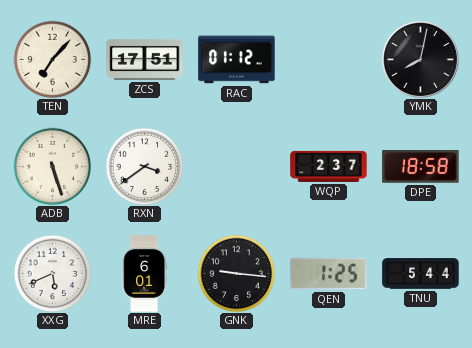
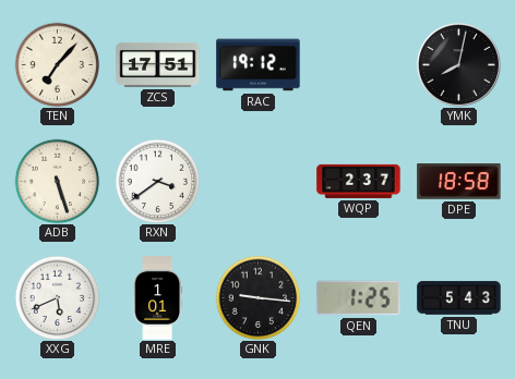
RAC: 01:12 -> 19:12 (259, 65)
MRE: 6:01 -> 1:01 (157, 298)
TNU: 5:44 -> 5:43 (459, 298)
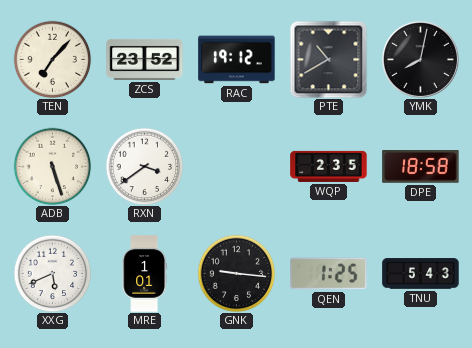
ZCS: 17:51 -> 23:52 (145, 59)
PTE: none -> 10:40 (328, 59)
WQP: 2:37 -> 2:35 (329, 166)
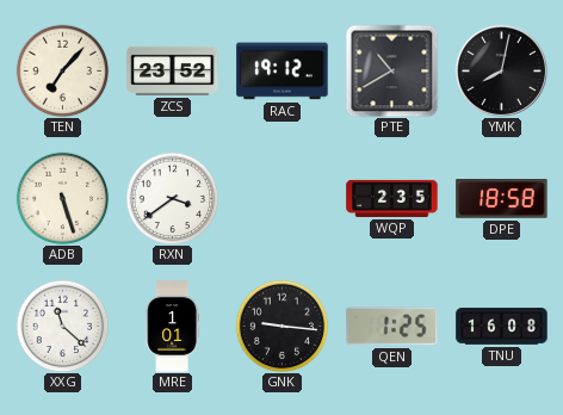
XXG: 5:41 -> 11:22 (62, 326)
TNU: 5:43 -> 16:08 (502, 327)
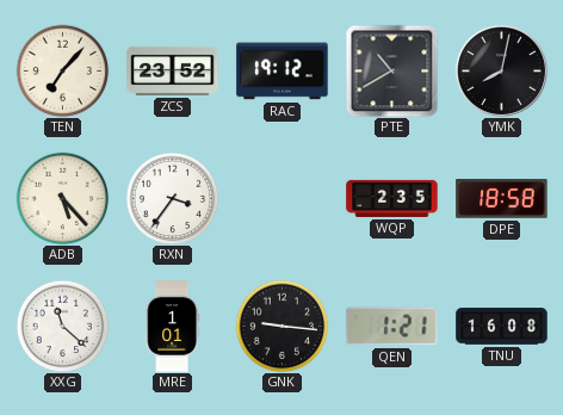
ADB: 5:27 -> 5:23 (62, 198)
RXN: 3:39 -> 3:36 (172, 198)
QEN: 1:25 -> 1:21 (392, 327)
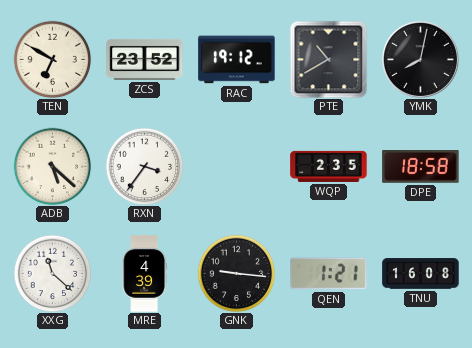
TEN: 7:07 -> 6:50 (52, 59)
ADB: 5:23 -> 5:22 (52, 166)
MRE: 1:01 -> 4:39 (144, 274)
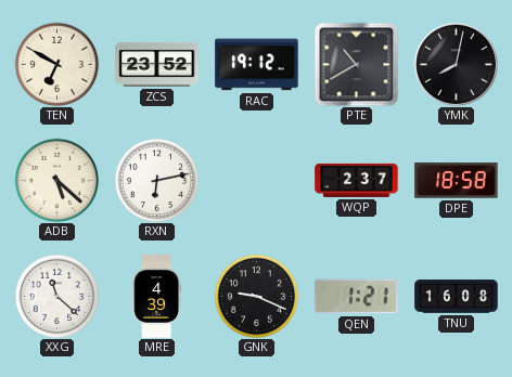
RXN: 3:36 -> 6:13 (156, 180)
WQP: 2:35 -> 2:37 (357, 180)
GNK: 9:16 -> 9:19 (256, 296)
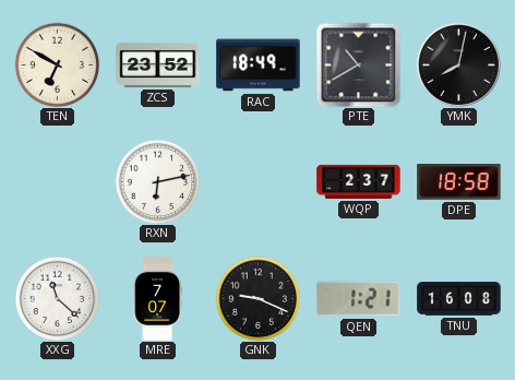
RAC: 19:12 -> 18:49 (259, 66)
ADB: 5:22 -> none (56, 180)
MRE: 4:39 -> 7:07 (157, 299)
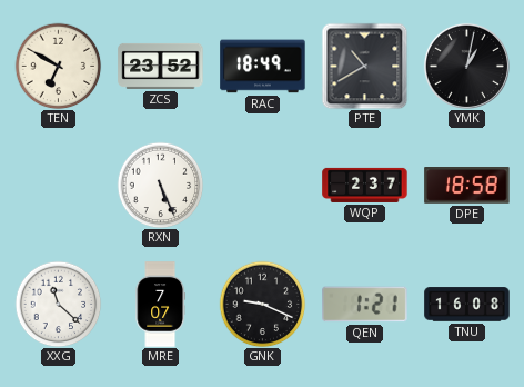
YMK: 8:02 -> 1:02 (466, 66)
RXN: 6:13 -> 5:26 (160, 185)
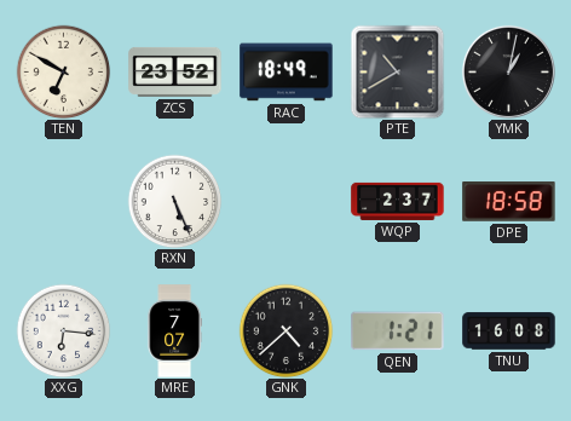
XXG: 11:22 -> 6:16 (63, 330)
GNK: 9:19 -> 4:38 (285, 330)
